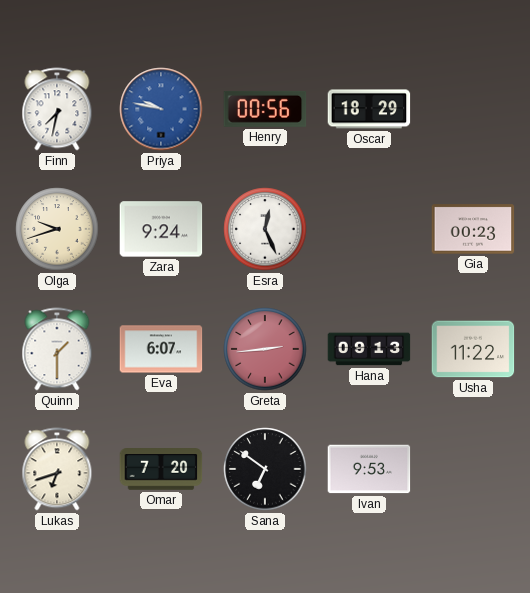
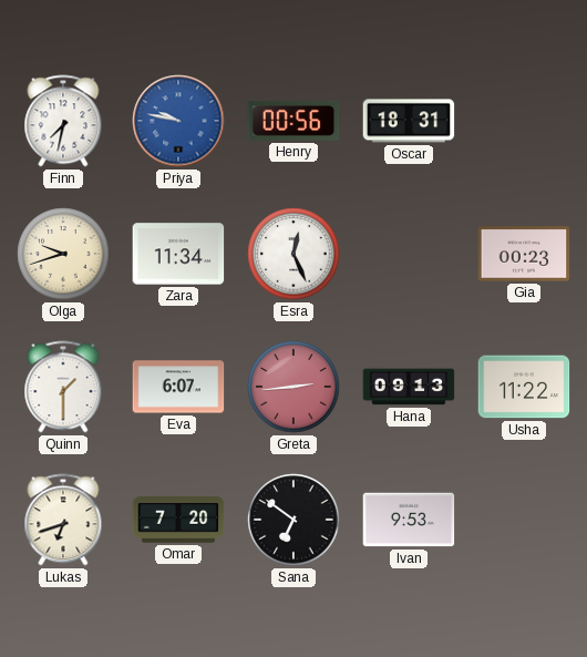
Oscar: 18:29 -> 18:31 (409, 121)
Zara: 9:24 -> 11:34 (178, 254)
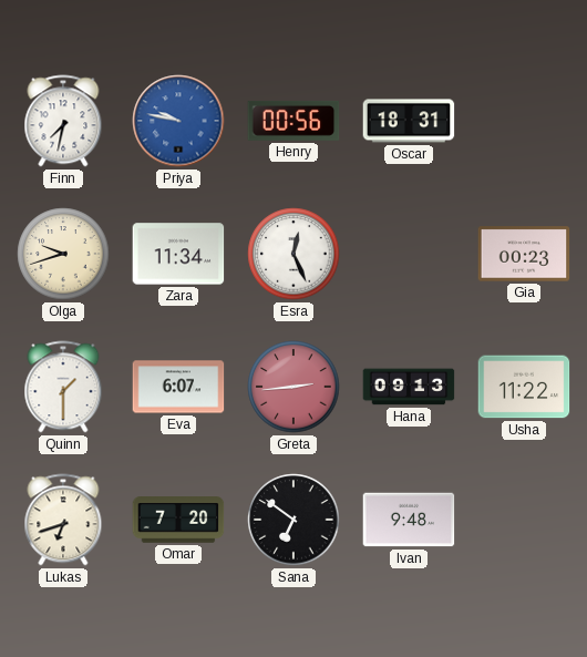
Ivan: 9:53 -> 9:48 (409, 520)
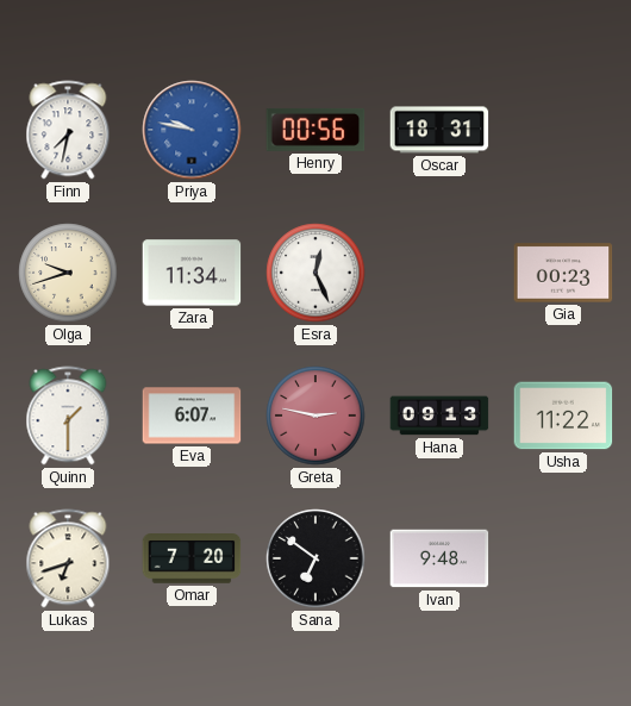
Greta: 2:44 -> 2:47 (315, 416)
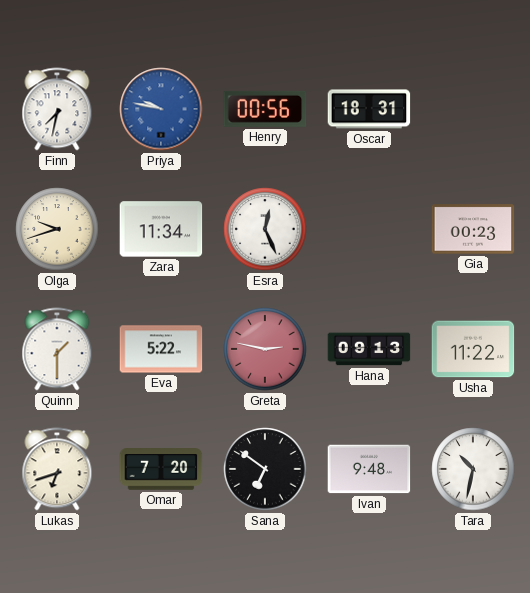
Eva: 6:07 -> 5:22 (161, 349)
Tara: none -> 10:32 (473, 469)
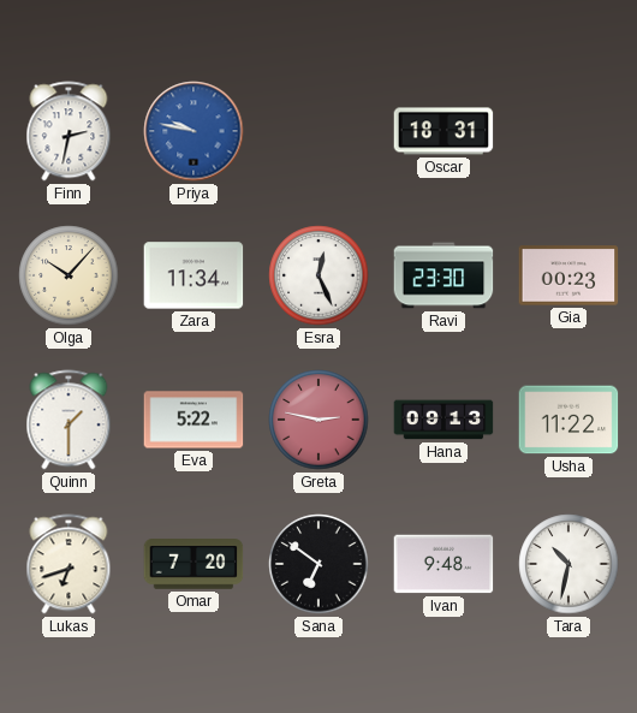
Finn: 7:32 -> 2:32 (69, 131)
Henry: 00:56 -> none (265, 109)
Olga: 9:42 -> 10:07 (69, 275)
Ravi: none -> 23:30 (443, 275)
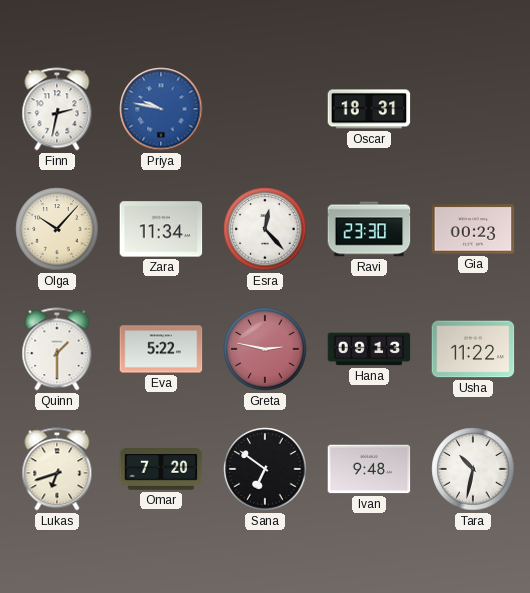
Esra: 12:26 -> 12:23 (265, 229)
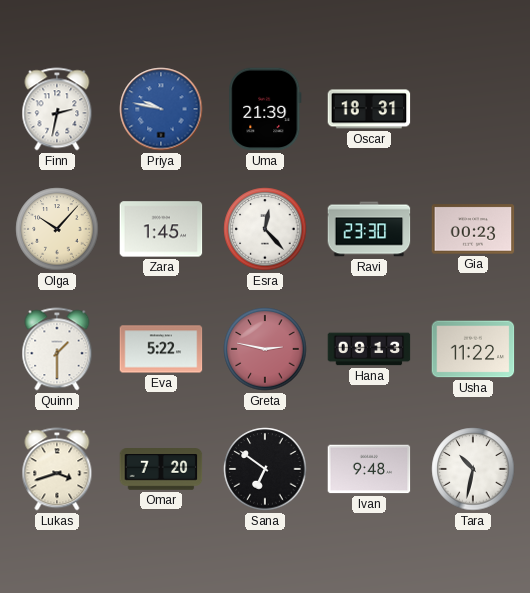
Uma: none -> 21:39 (265, 109)
Zara: 11:34 -> 1:45 (161, 229)
Lukas: 6:42 -> 3:42 (57, 469)
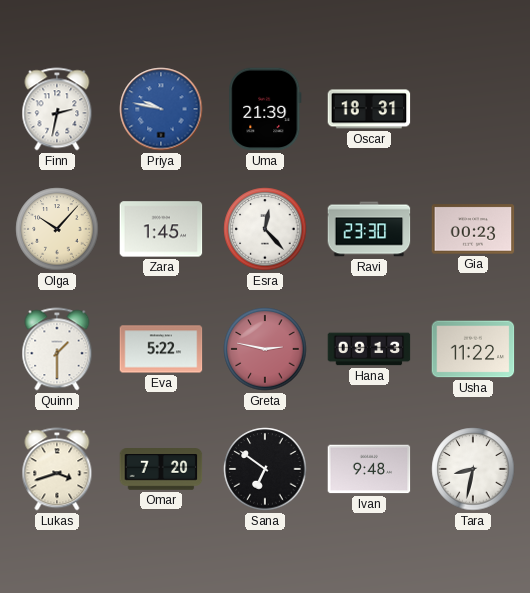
Tara: 10:32 -> 8:32 (473, 469)
